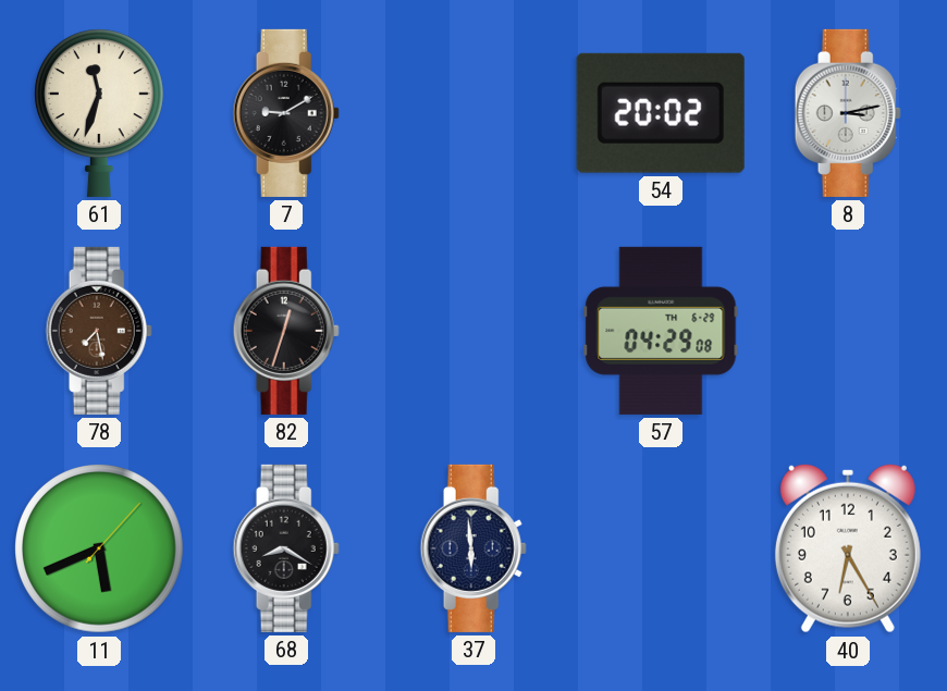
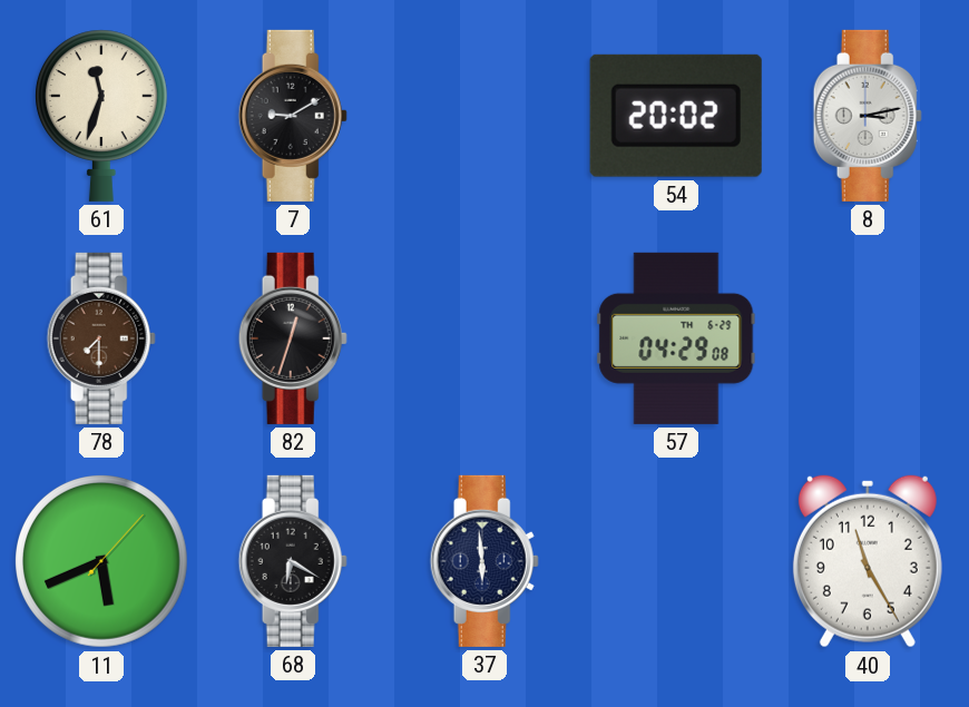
78: 7:28 -> 7:30 (101, 338)
68: 8:20 -> 6:20 (293, 561)
40: 6:25 -> 11:25 (868, 561)
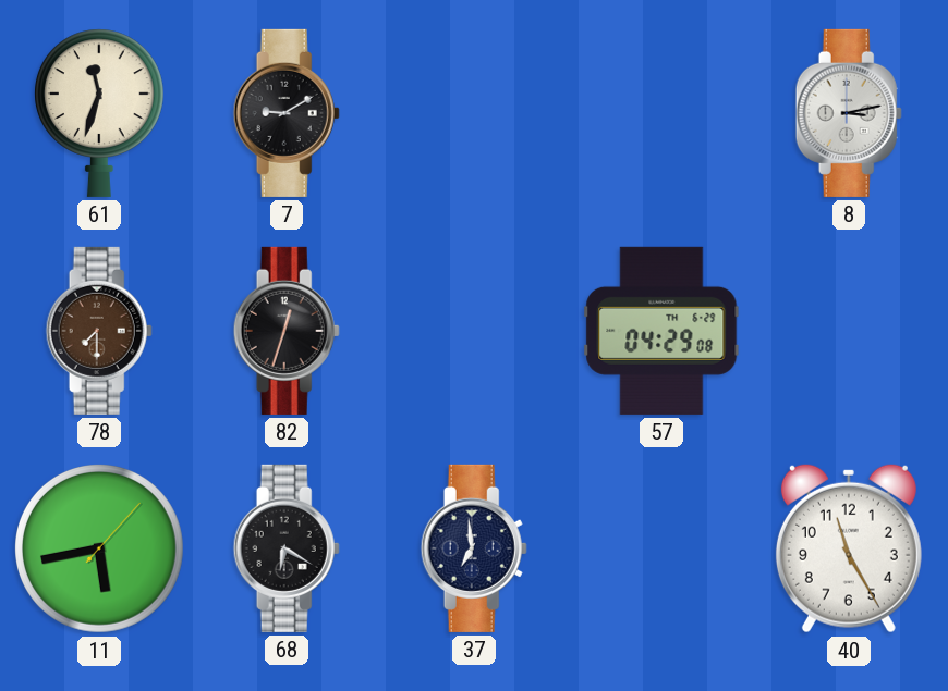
54: 20:02 -> none (676, 116)
11: 5:41 -> 5:43 (100, 550)
37: 5:59 -> 6:59 (474, 548)
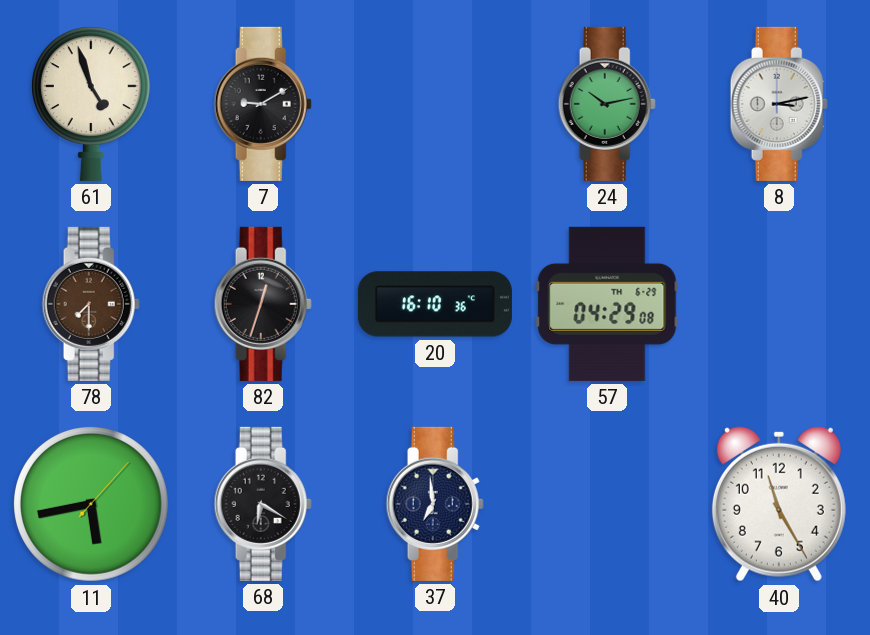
61: 11:33 -> 4:57 (91, 104)
24: none -> 10:13 (607, 104)
20: none -> 16:10 (435, 304)
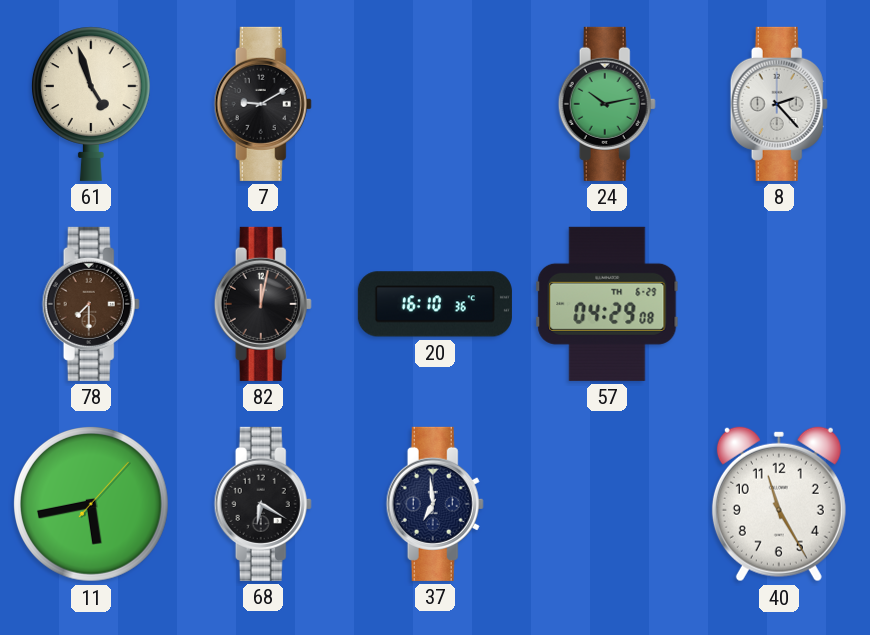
8: 3:13 -> 2:23 (779, 104)
82: 12:33 -> 12:02 (263, 304)
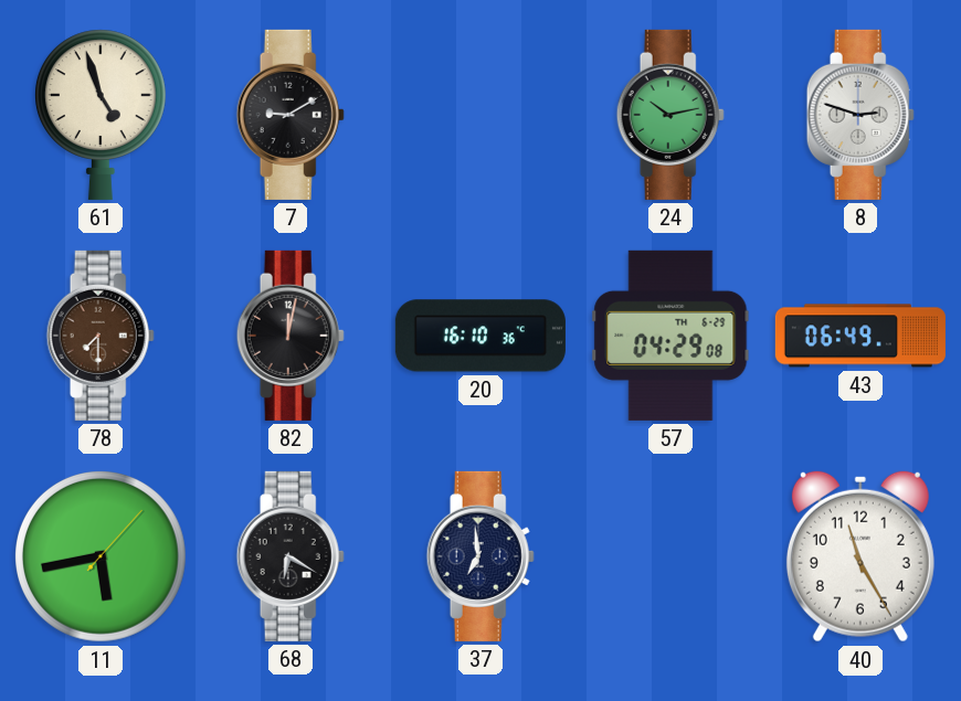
8: 2:23 -> 2:48 (860, 115)
43: none -> 06:49 (860, 336)
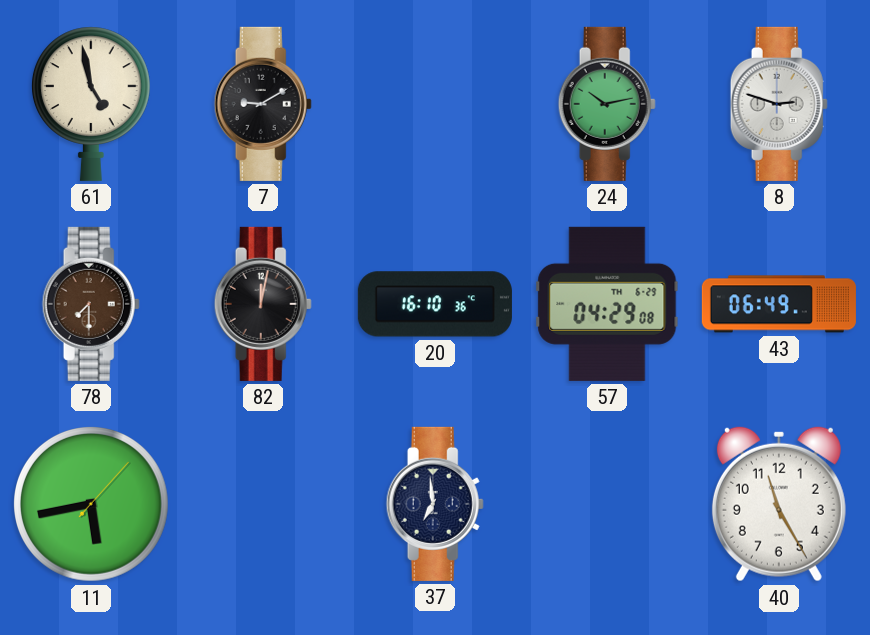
61: 4:57 -> 4:58 (91, 104)
68: 6:20 -> none (291, 556)
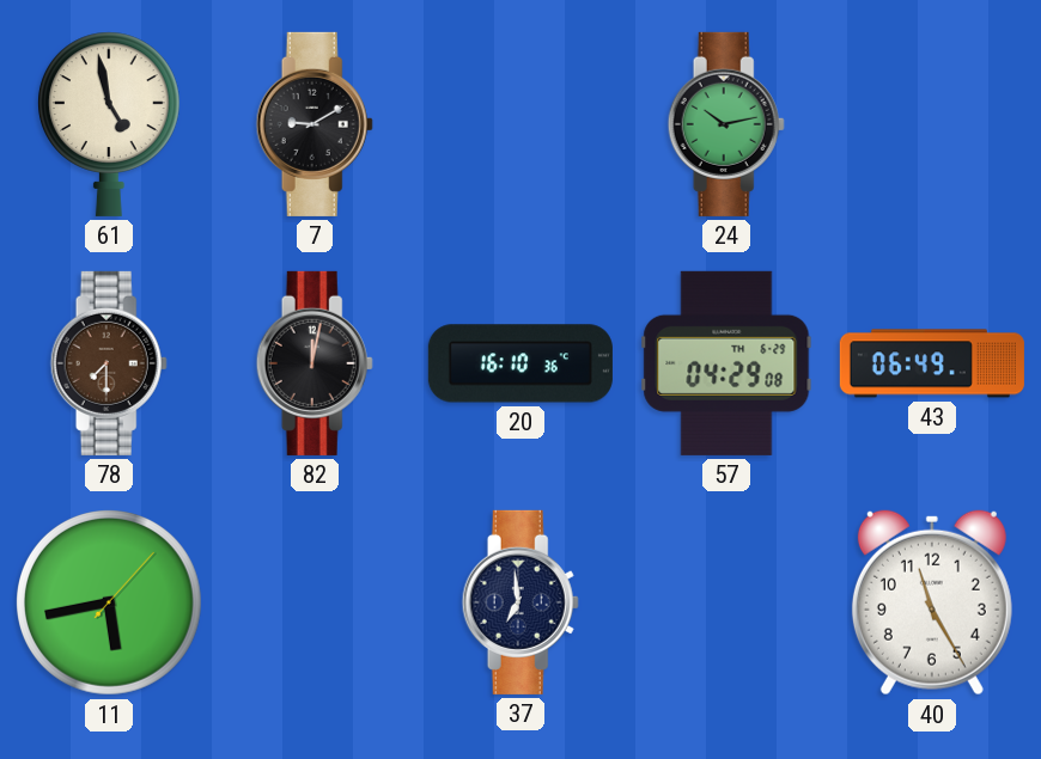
8: 2:48 -> none (779, 104)
